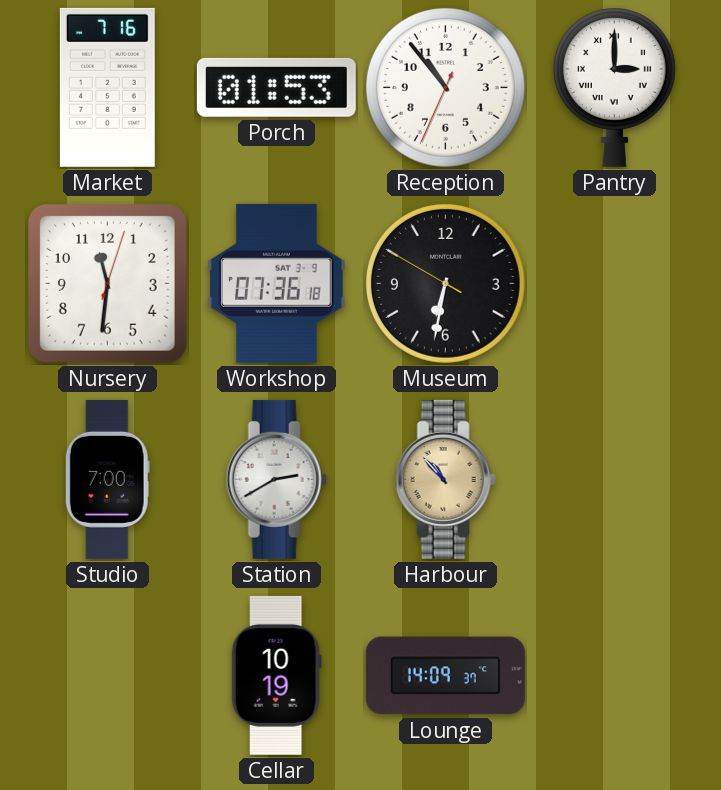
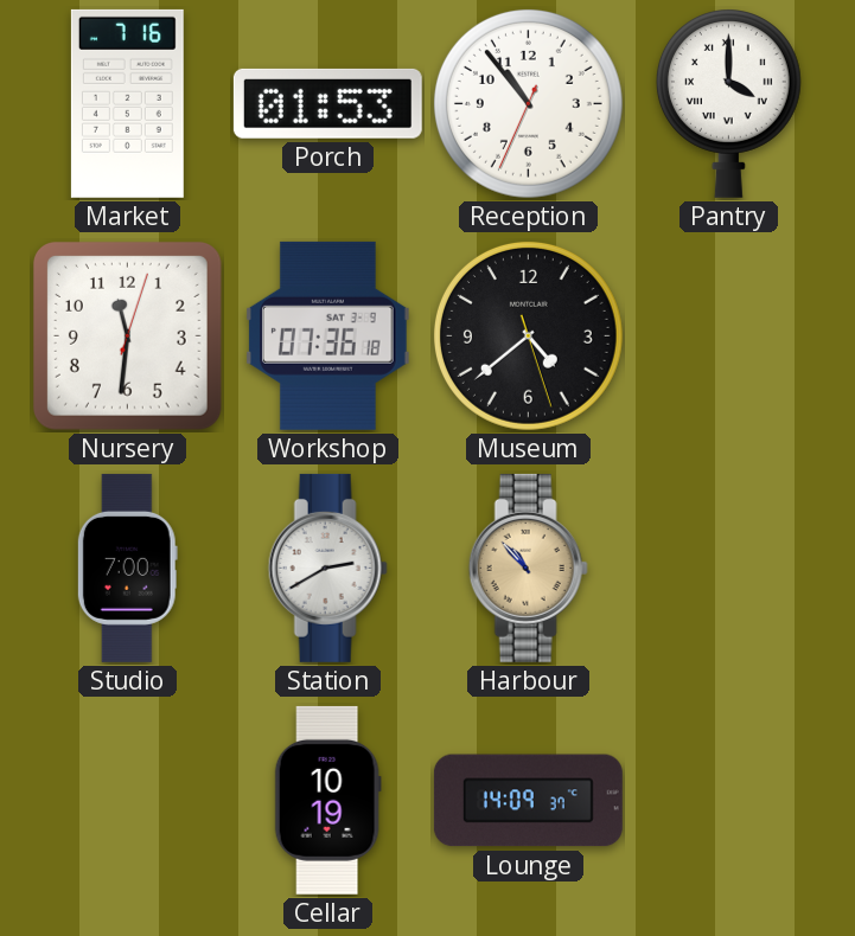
Pantry: 3:00 -> 4:00 (728, 104)
Museum: 6:31 -> 4:38 (528, 335)
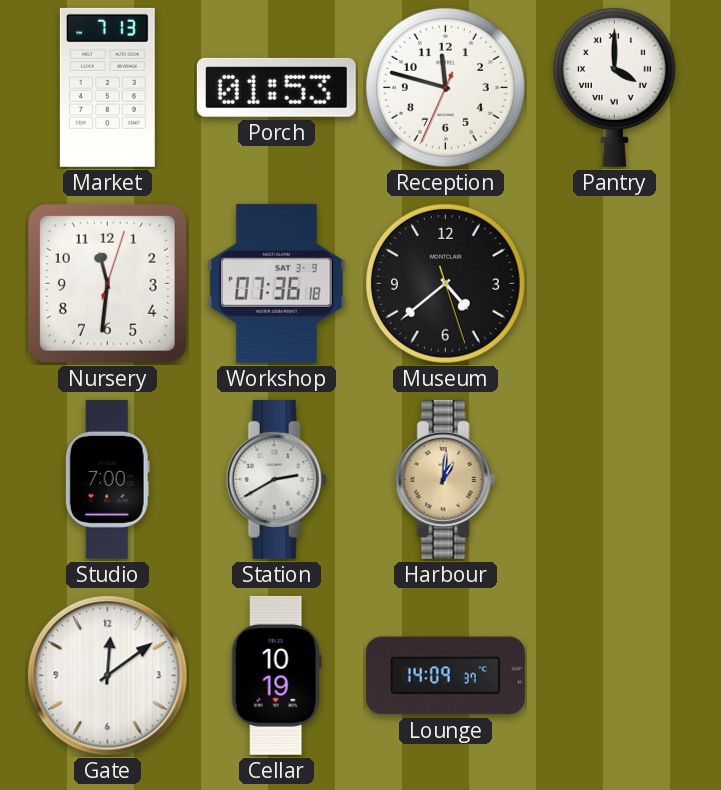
Market: 7:16 -> 7:13 (107, 87)
Reception: 10:53 -> 11:47 (445, 87)
Harbour: 10:53 -> 1:01 (445, 479)
Gate: none -> 12:09 (108, 676)
